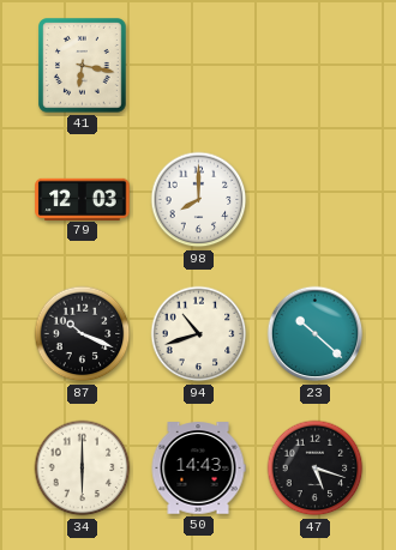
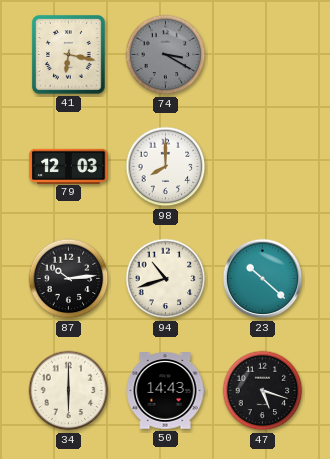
74: none -> 3:20 (166, 55)
87: 10:19 -> 10:14 (69, 279)
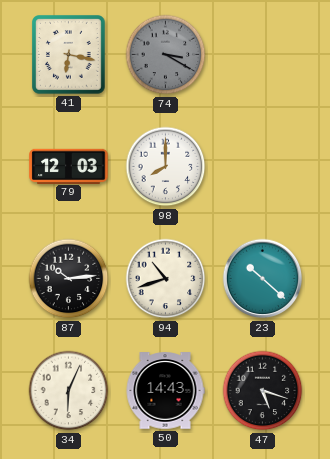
34: 6:00 -> 6:04 (69, 391)
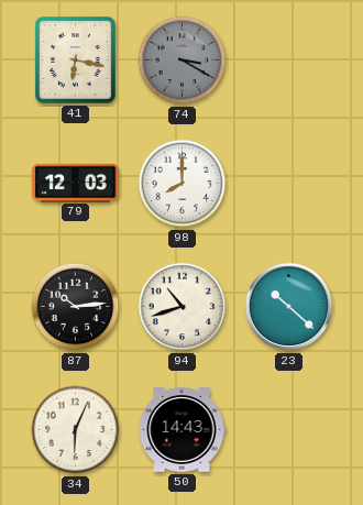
47: 5:18 -> none (263, 391)
